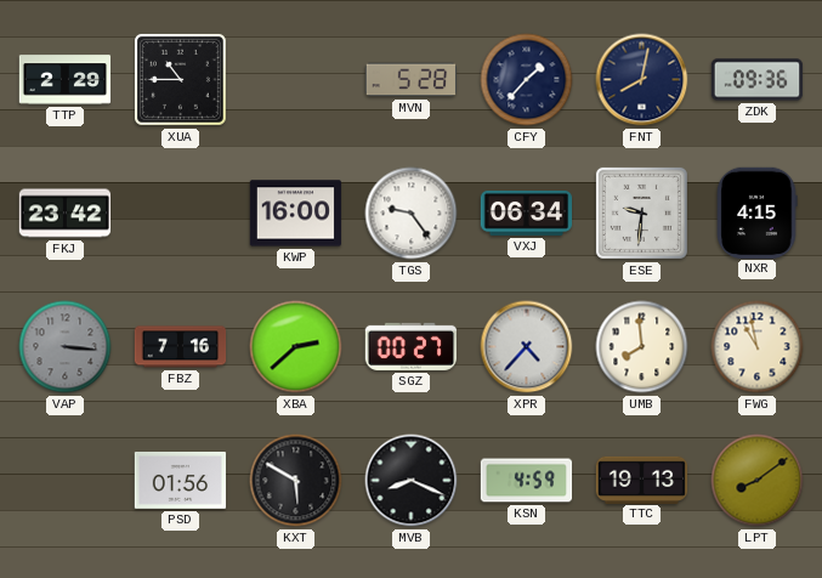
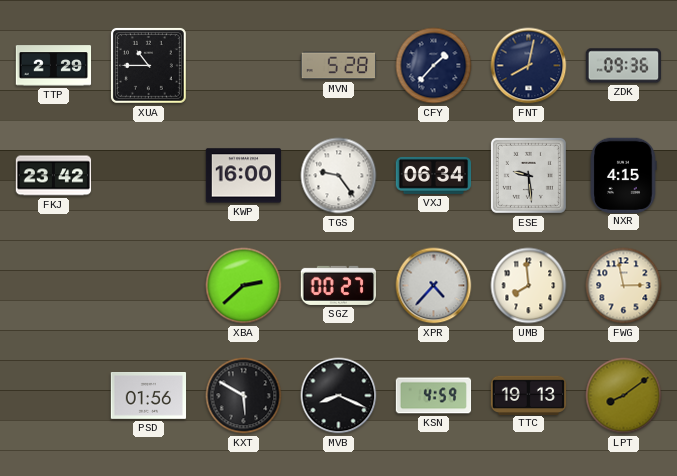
ESE: 9:31 -> 9:29 (528, 175)
VAP: 3:16 -> none (66, 347)
FBZ: 7:16 -> none (181, 347)
FWG: 10:58 -> 2:58 (624, 286)
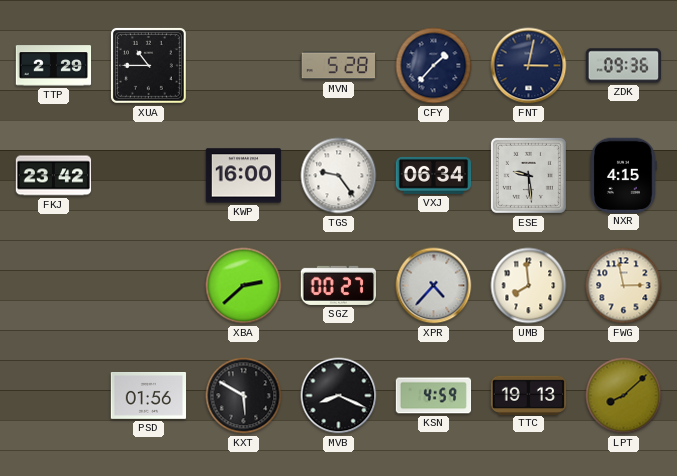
FNT: 8:02 -> 3:02 (529, 66)
LPT: 8:09 -> 8:08 (624, 396)
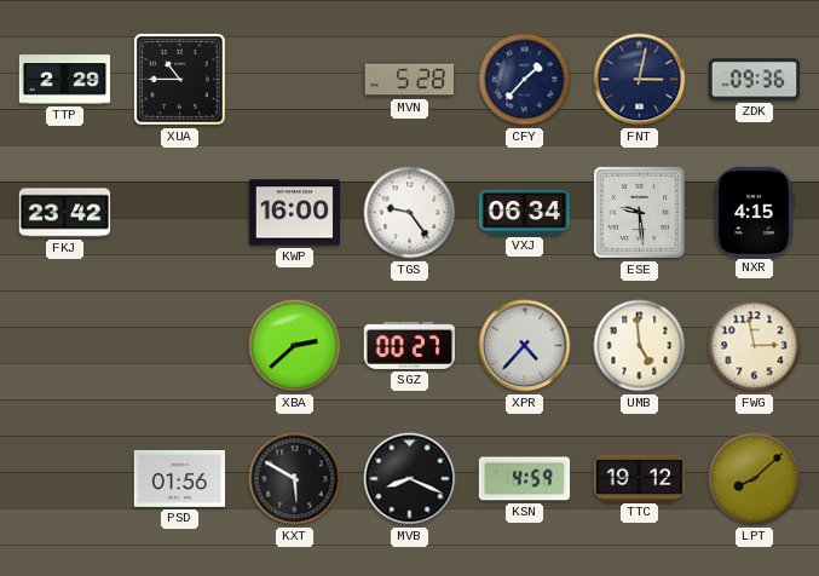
UMB: 7:59 -> 4:59 (640, 346)
TTC: 19:13 -> 19:12 (640, 478)
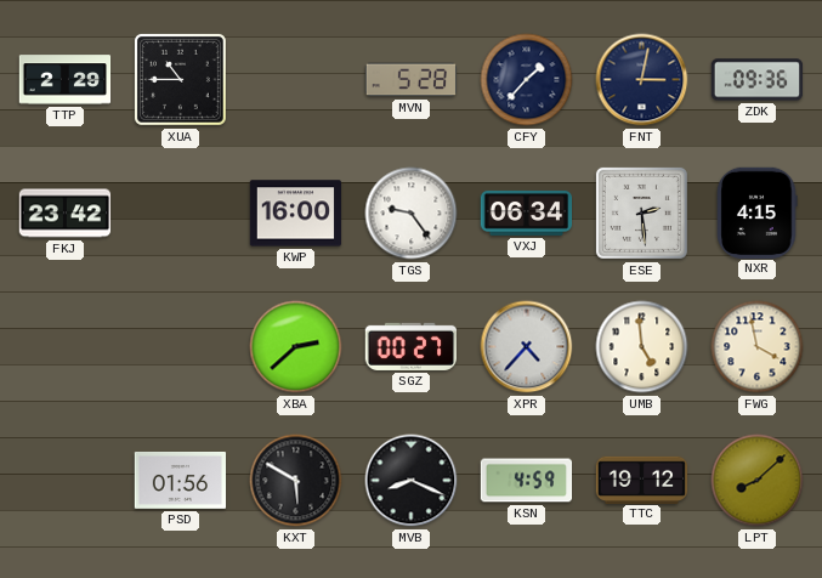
ESE: 9:29 -> 2:29 (641, 212)
FWG: 2:58 -> 3:58 (758, 347)
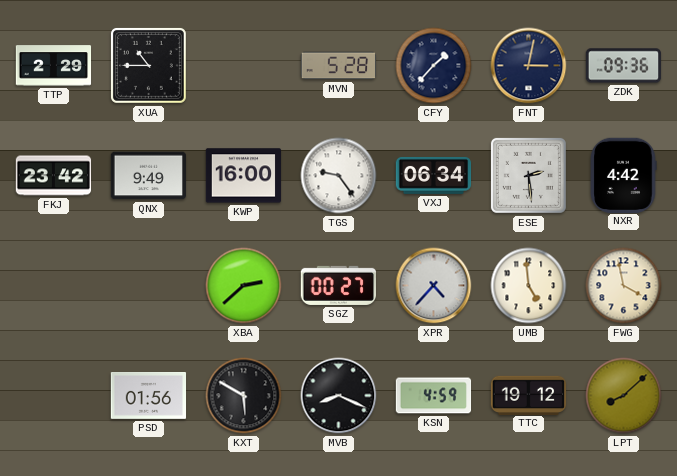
QNX: none -> 9:49 (149, 176)
NXR: 4:15 -> 4:42 (624, 175)
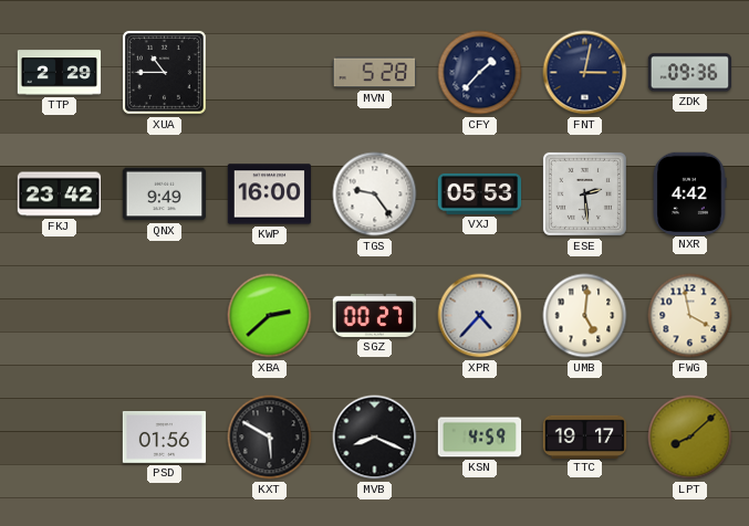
VXJ: 06:34 -> 05:53 (480, 193)
UMB: 4:59 -> 5:01 (585, 316)
TTC: 19:12 -> 19:17 (585, 436)
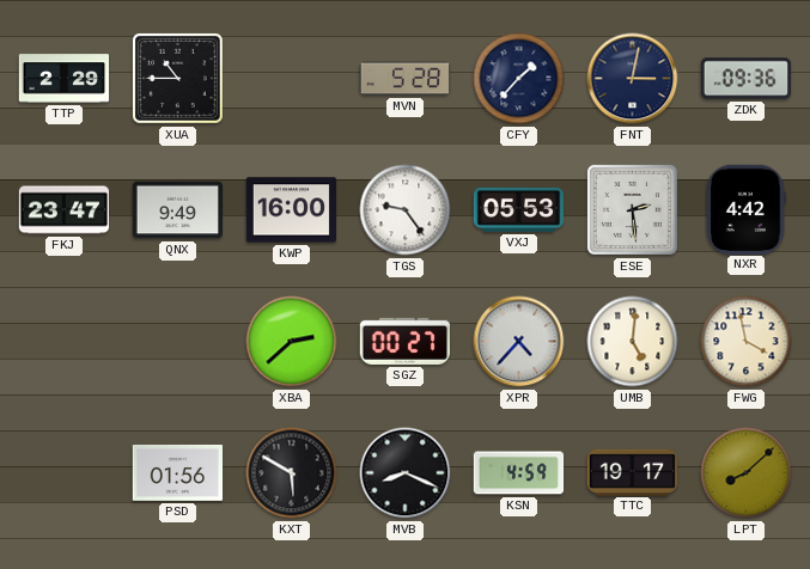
FKJ: 23:42 -> 23:47 (65, 210)
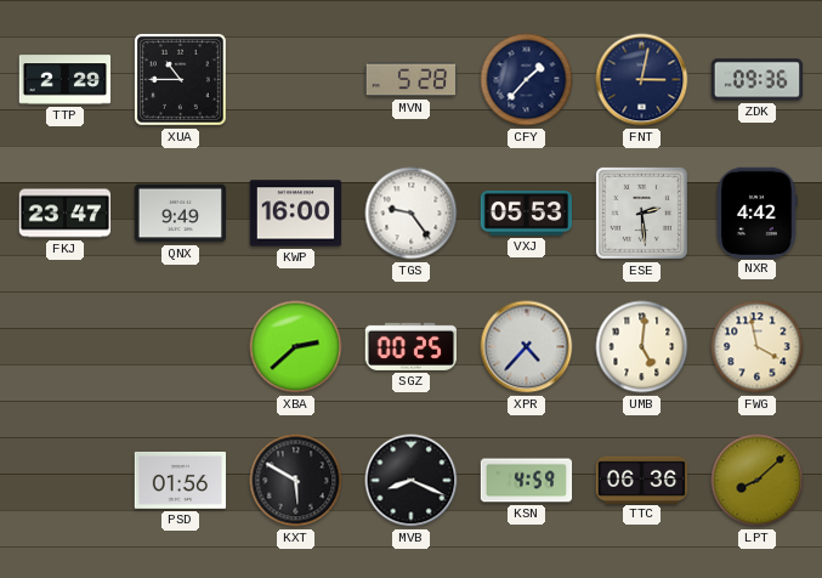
SGZ: 00:27 -> 00:25 (410, 346)
TTC: 19:17 -> 06:36 (642, 480)
